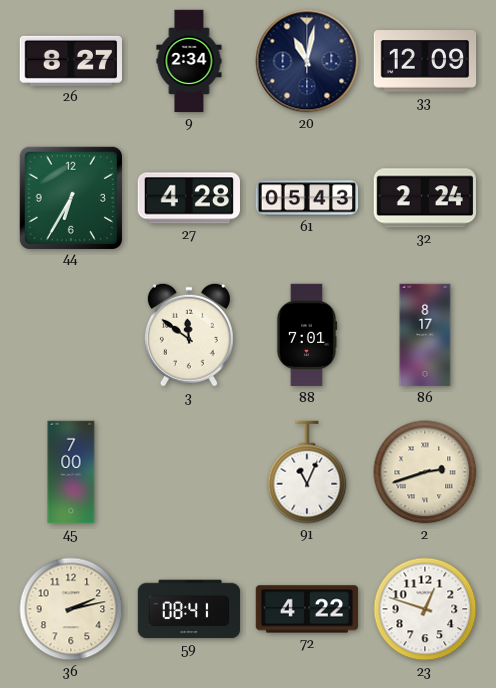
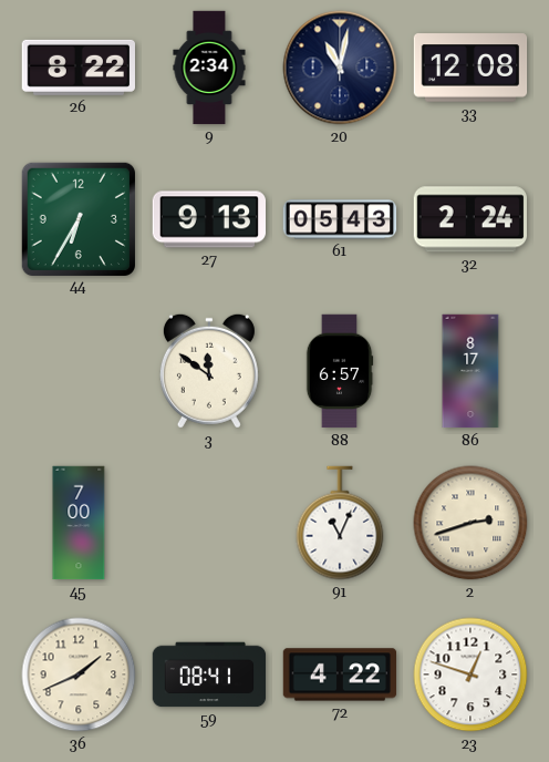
26: 8:27 -> 8:22 (77, 68)
33: 12:09 -> 12:08 (470, 68)
27: 4:28 -> 9:13 (209, 219)
88: 7:01 -> 6:57 (340, 371)
36: 2:13 -> 1:41 (79, 675)
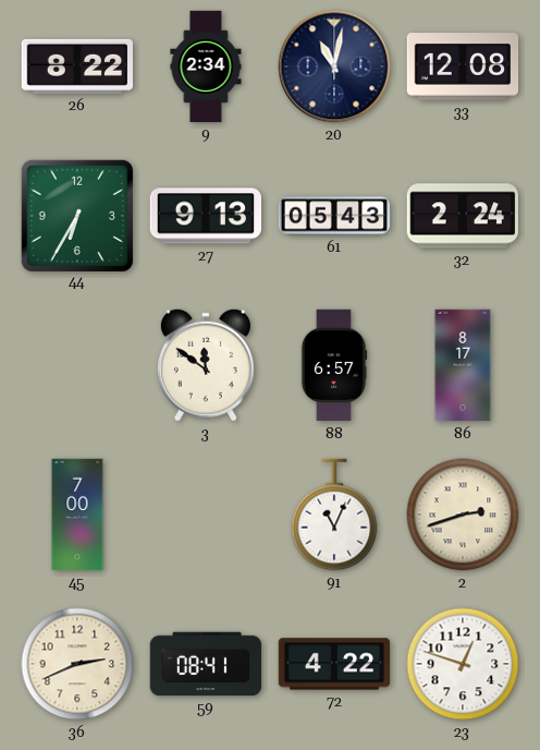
36: 1:41 -> 2:41 (77, 664)
